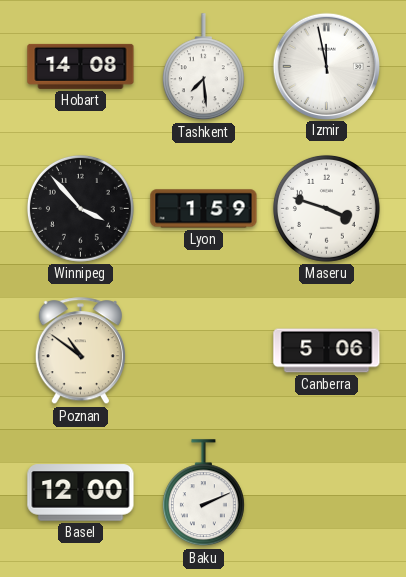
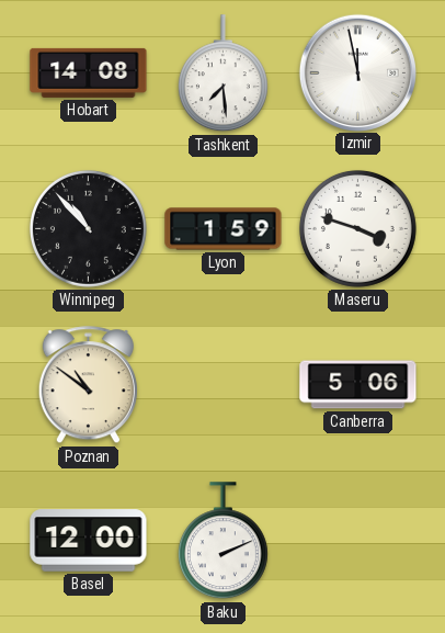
Winnipeg: 3:53 -> 10:53 (88, 228)
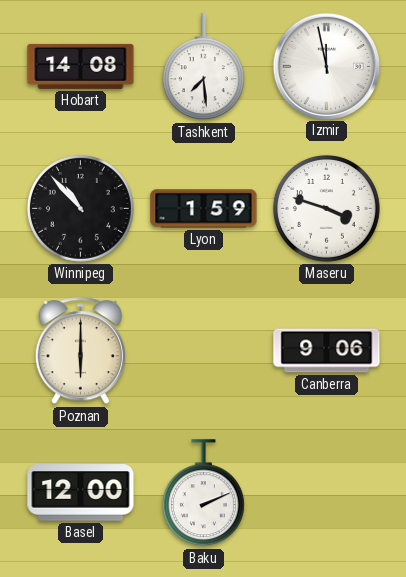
Poznan: 10:51 -> 6:00 (80, 351)
Canberra: 5:06 -> 9:06 (327, 351)
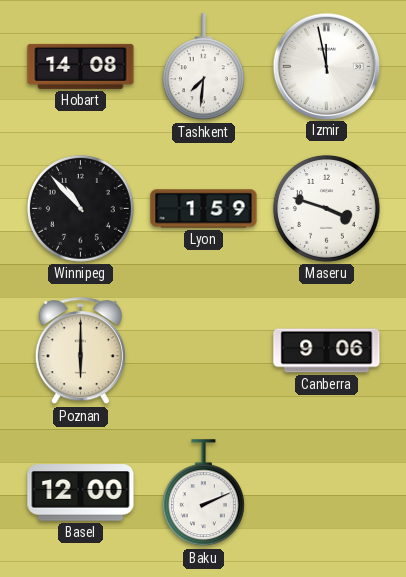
Tashkent: 7:29 -> 7:31 (203, 67)
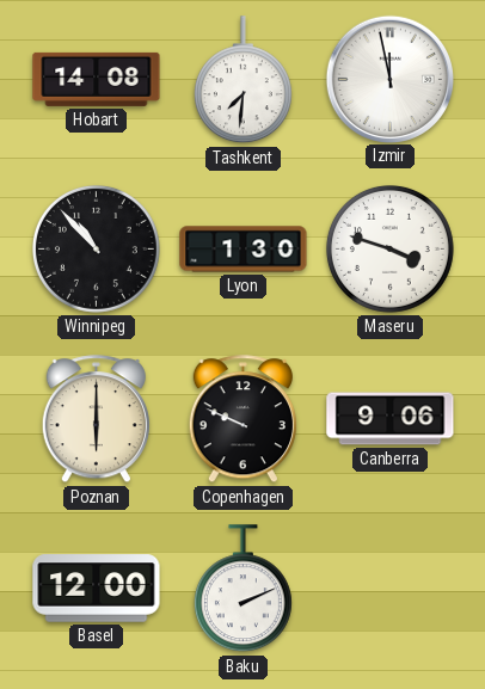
Lyon: 1:59 -> 1:30 (244, 250)
Copenhagen: none -> 9:49 (242, 419)
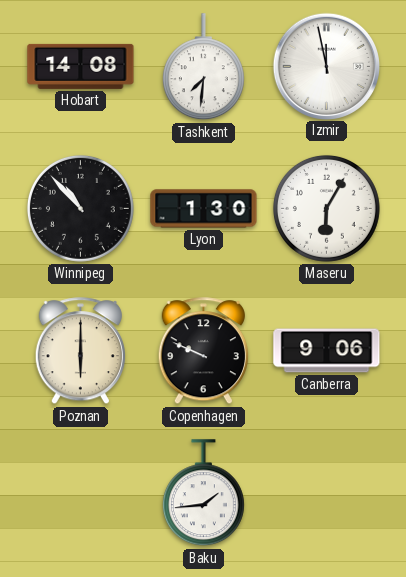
Maseru: 3:48 -> 6:05 (326, 208)
Basel: 12:00 -> none (97, 589)
Baku: 2:11 -> 1:44 (203, 493)
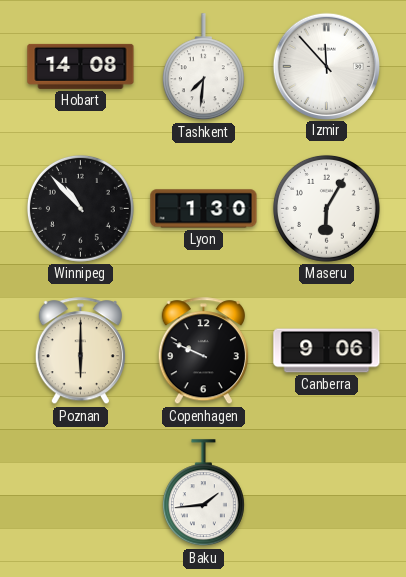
Izmir: 11:58 -> 11:53 (326, 66)
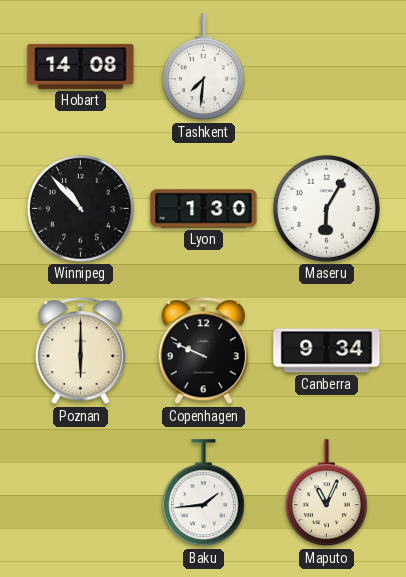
Izmir: 11:53 -> none (326, 66)
Canberra: 9:06 -> 9:34 (327, 351)
Maputo: none -> 11:04 (326, 493)
